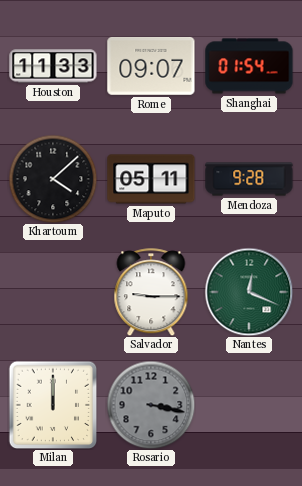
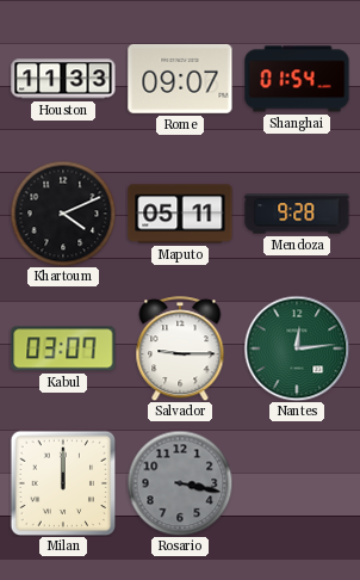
Khartoum: 4:08 -> 4:11 (63, 214)
Kabul: none -> 03:07 (63, 348)
Nantes: 12:19 -> 12:14 (297, 348)
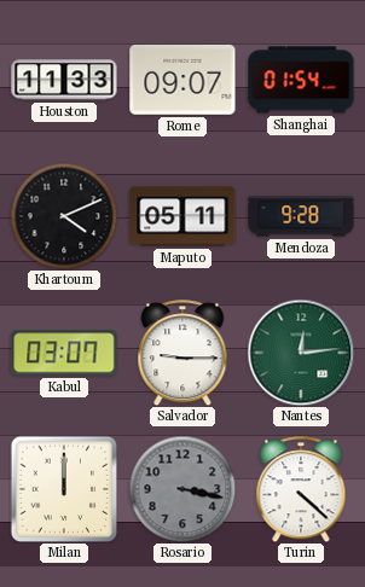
Turin: none -> 4:22 (301, 489)
